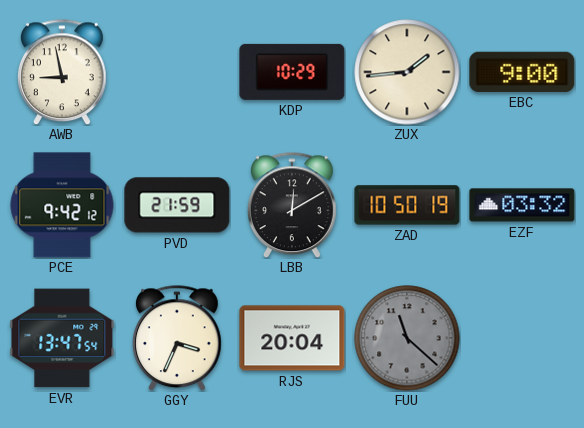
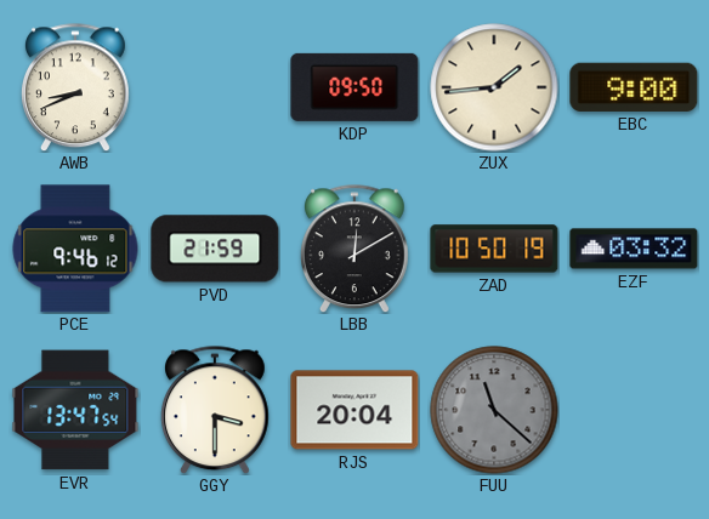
AWB: 8:58 -> 8:41 (75, 87)
KDP: 10:29 -> 09:50 (354, 87)
PCE: 9:42 -> 9:46 (75, 249)
GGY: 3:34 -> 3:30 (215, 410)
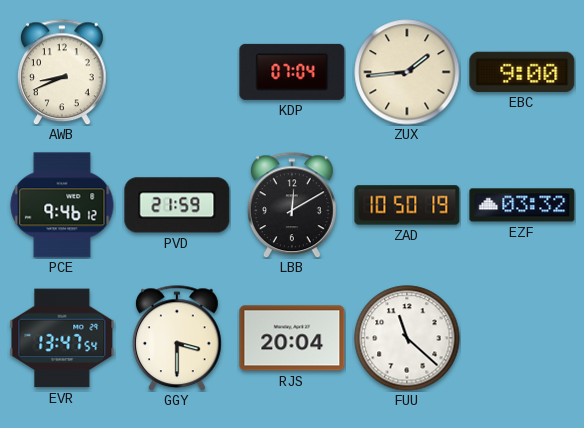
KDP: 09:50 -> 07:04 (292, 72)
FUU dial: grey -> white (407, 338)
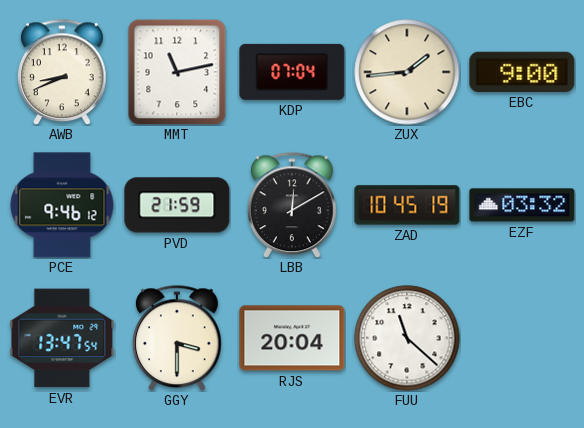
MMT: none -> 11:13 (177, 72)
ZAD: 10:50 -> 10:45 (407, 205)
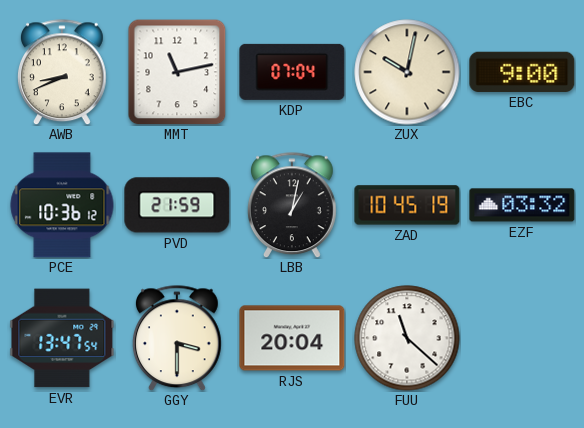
ZUX: 1:44 -> 10:02 (407, 72)
PCE: 9:46 -> 10:36 (62, 205)
LBB: 12:10 -> 1:02 (292, 205)
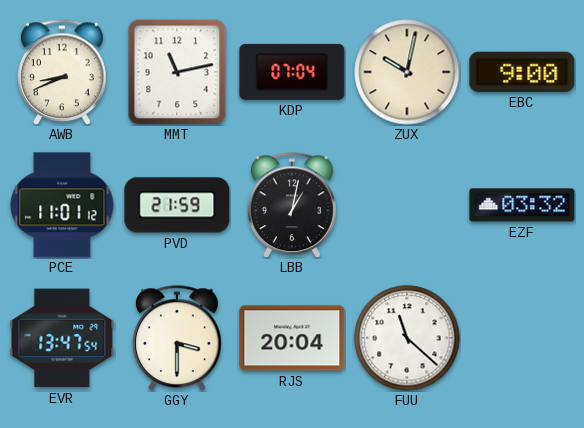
PCE: 10:36 -> 11:01 (62, 205)
ZAD: 10:45 -> none (407, 205)
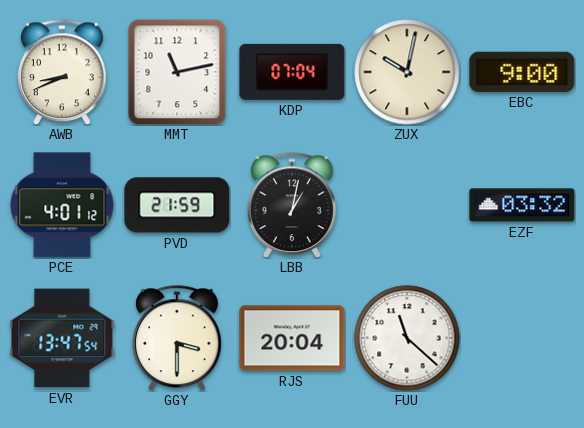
PCE: 11:01 -> 4:01 (62, 205)
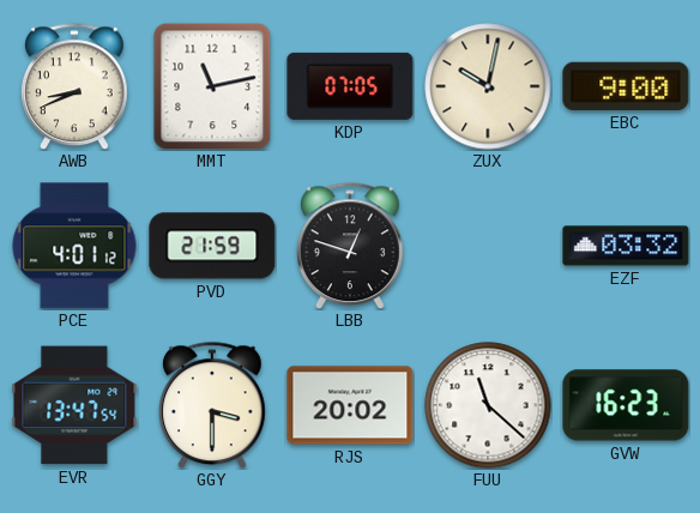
KDP: 07:04 -> 07:05 (350, 86)
LBB: 1:02 -> 12:48 (350, 246)
RJS: 20:04 -> 20:02 (350, 405)
GVW: none -> 16:23 (626, 405)
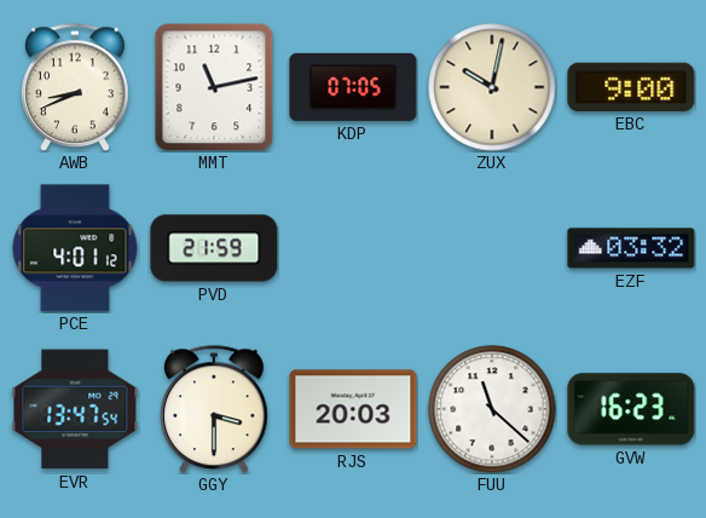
LBB: 12:48 -> none (350, 246)
RJS: 20:02 -> 20:03 (353, 409)
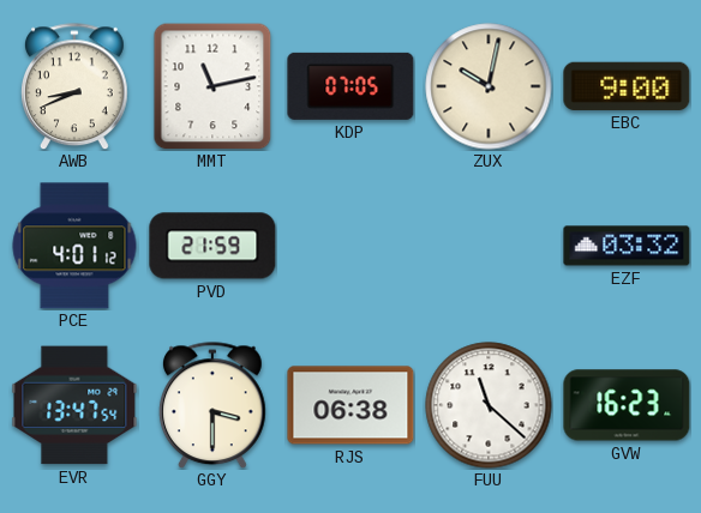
RJS: 20:03 -> 06:38 (350, 405)
